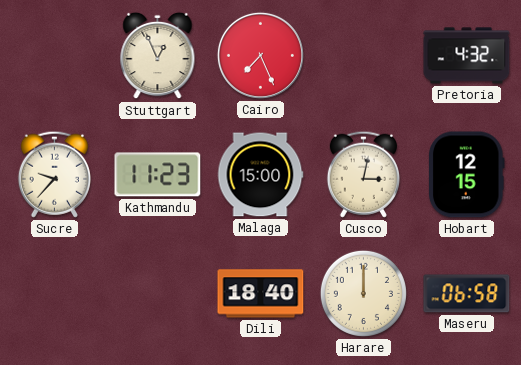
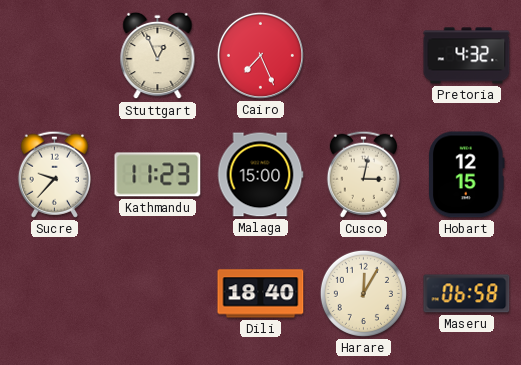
Harare: 12:00 -> 12:05 (363, 293)
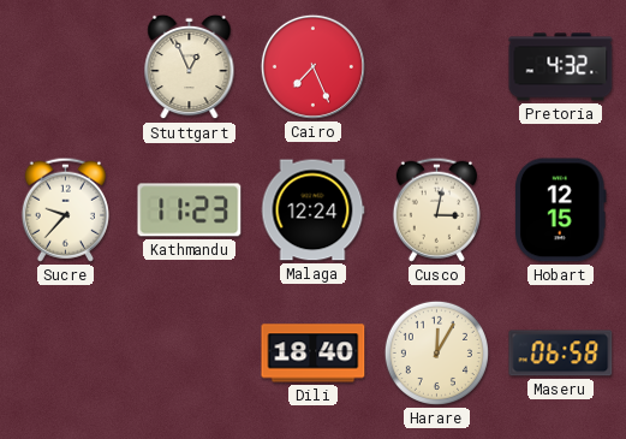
Malaga: 15:00 -> 12:24 (312, 210)
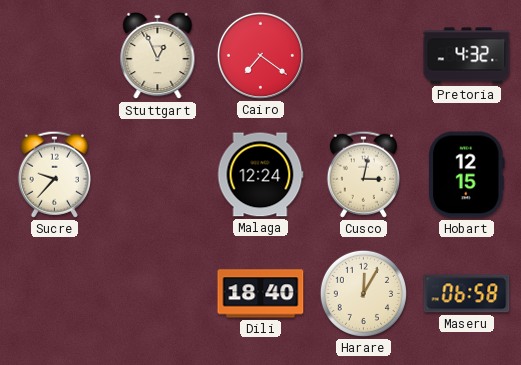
Cairo: 7:26 -> 7:21 (260, 55)
Kathmandu: 11:23 -> none (190, 210)
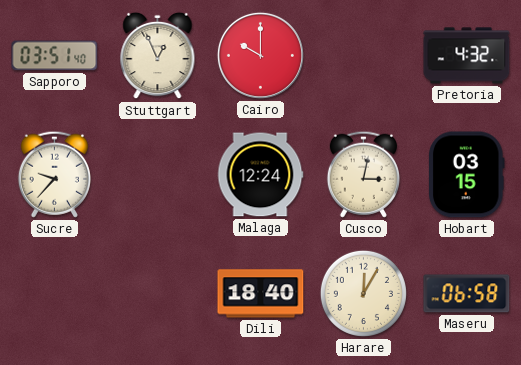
Sapporo: none -> 03:51 (55, 56)
Cairo: 7:21 -> 10:00 (260, 55)
Hobart: 12:15 -> 03:15 (467, 175)
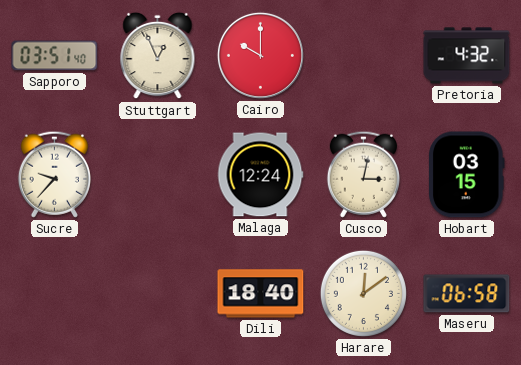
Harare: 12:05 -> 12:09 (363, 293)
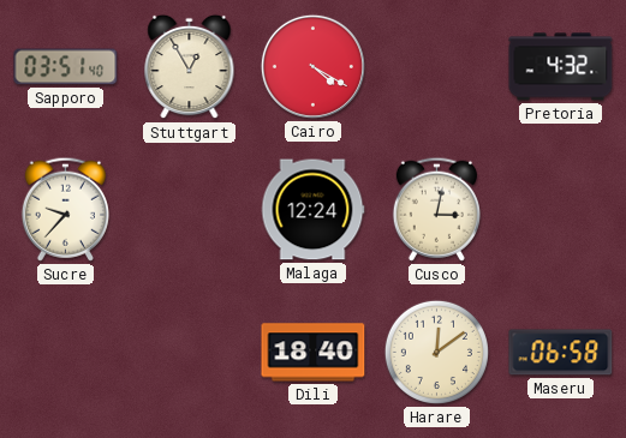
Stuttgart: 12:56 -> 12:55 (190, 67)
Cairo: 10:00 -> 4:20 (312, 66)
Hobart: 03:15 -> none (467, 175)
